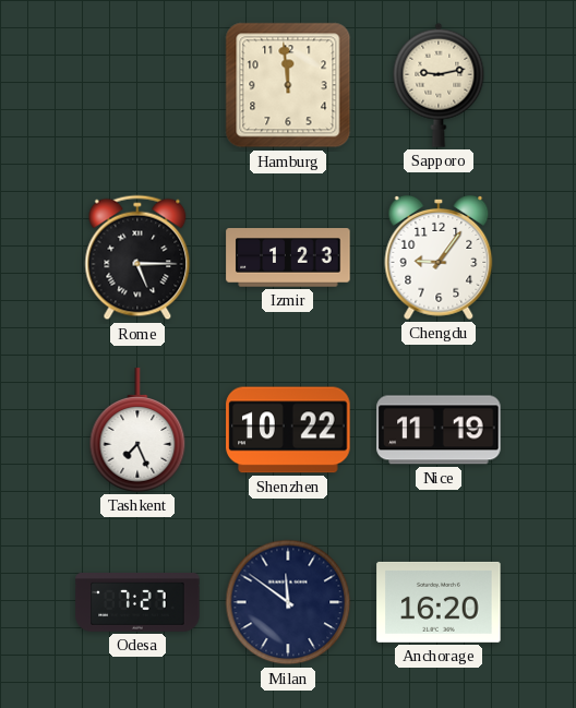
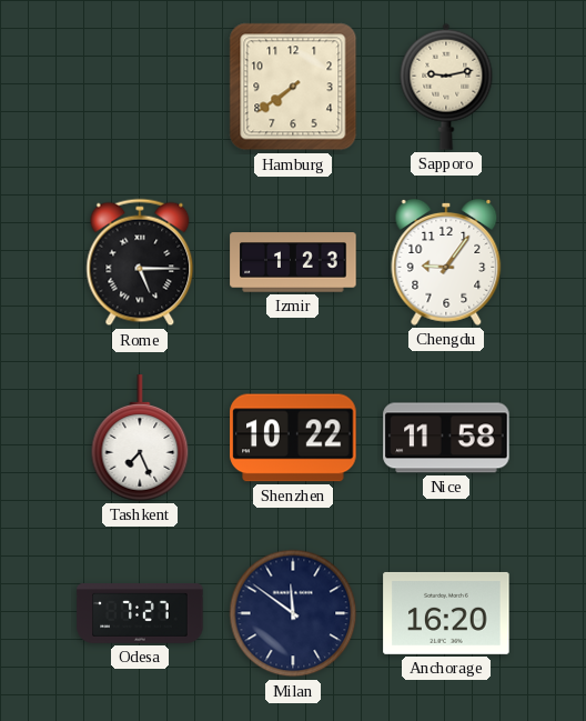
Hamburg: 11:59 -> 7:39 (293, 87)
Nice: 11:19 -> 11:58 (446, 438)
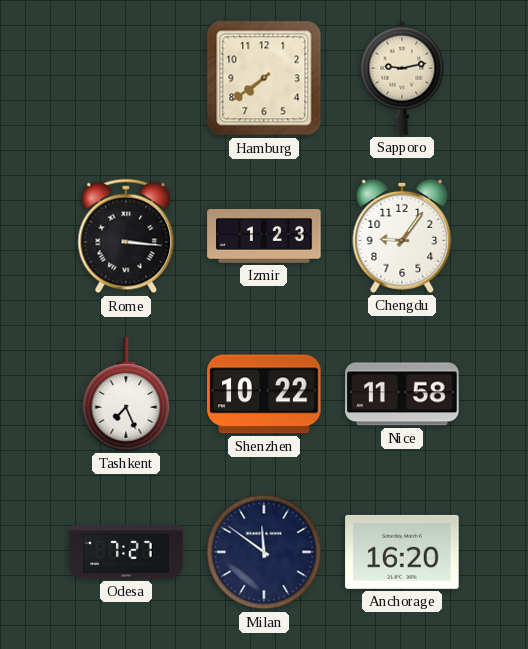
Rome: 5:15 -> 3:16 (126, 236)
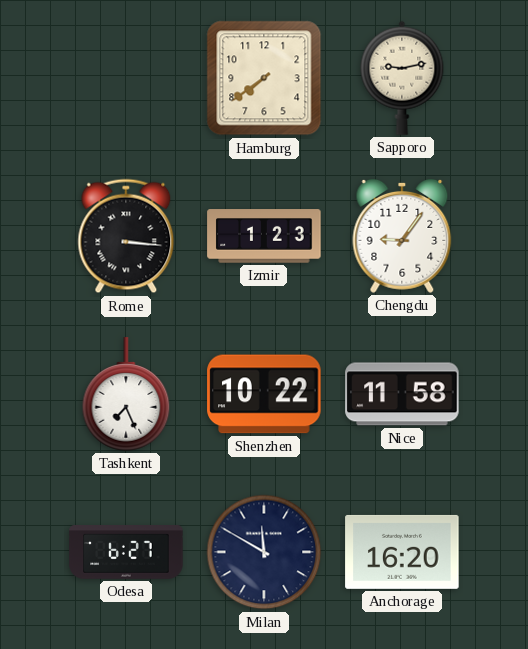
Odesa: 7:27 -> 6:27 (126, 552)
Milan: 11:51 -> 11:50 (264, 552)
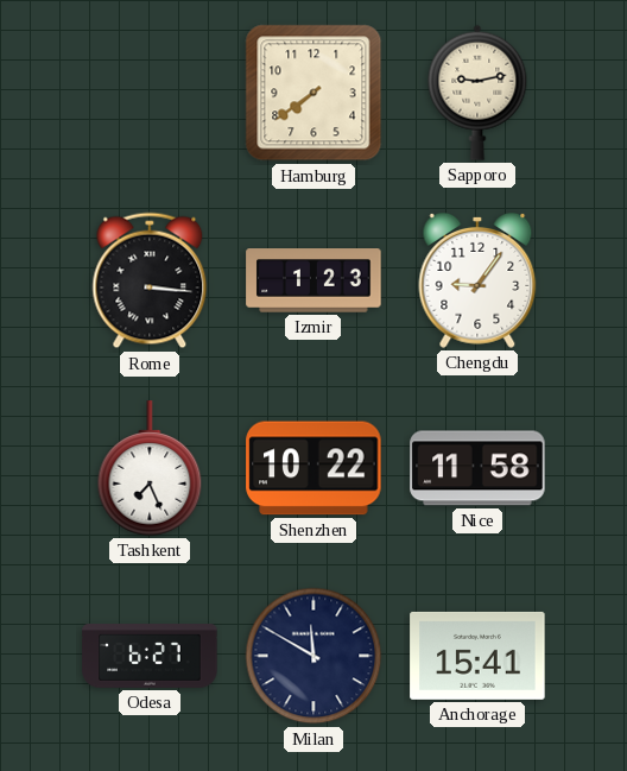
Anchorage: 16:20 -> 15:41 (477, 656)
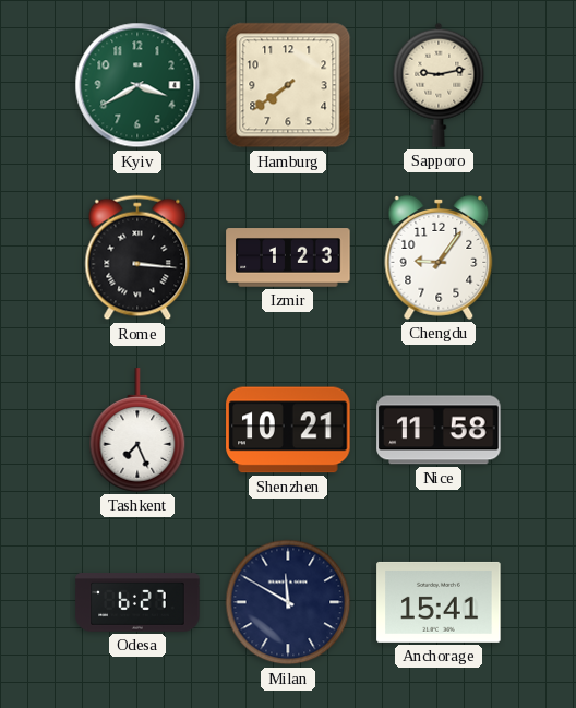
Kyiv: none -> 3:40 (137, 85)
Shenzhen: 10:22 -> 10:21 (288, 430)
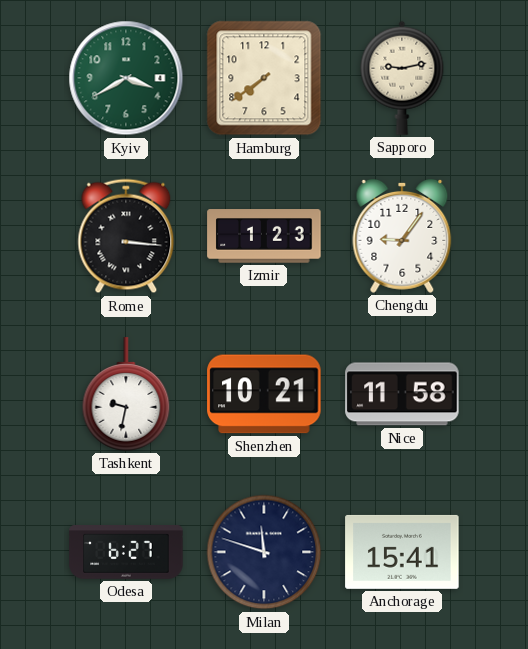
Tashkent: 7:26 -> 9:32 (126, 394)
Milan: 11:50 -> 11:48 (264, 552)
